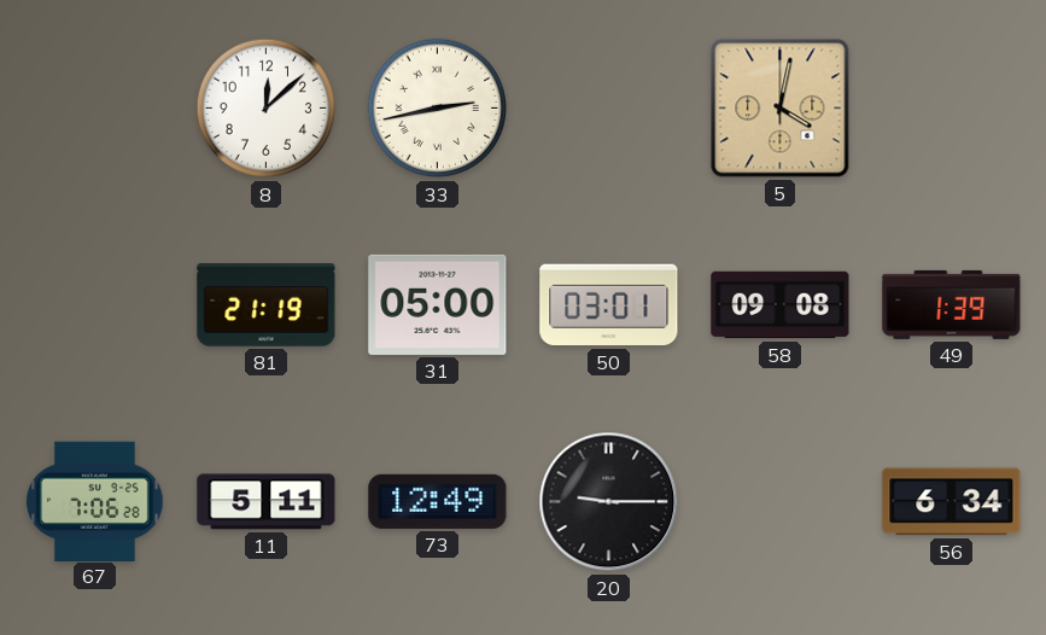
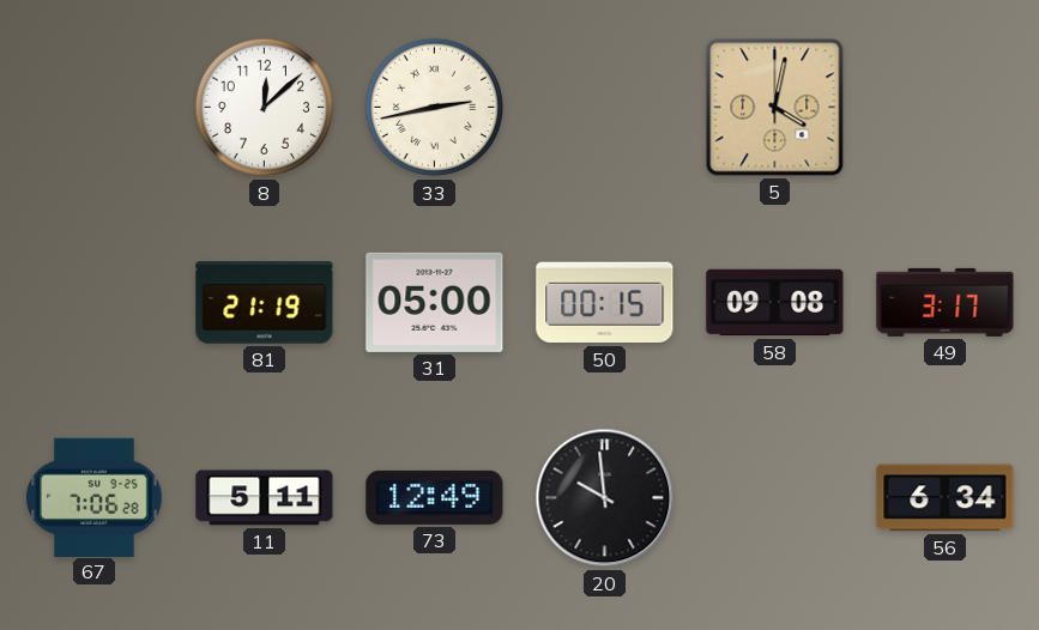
50: 03:01 -> 00:15 (605, 303)
49: 1:39 -> 3:17 (946, 302)
20: 9:15 -> 9:59 (605, 498)
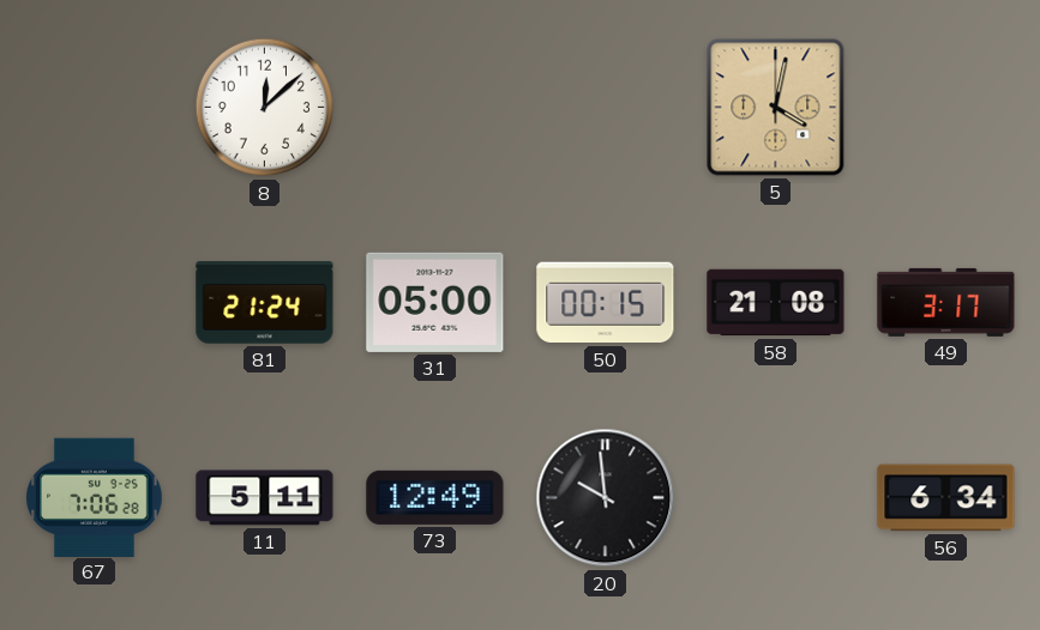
33: 2:43 -> none (435, 108)
81: 21:19 -> 21:24 (265, 303)
58: 09:08 -> 21:08 (776, 303)
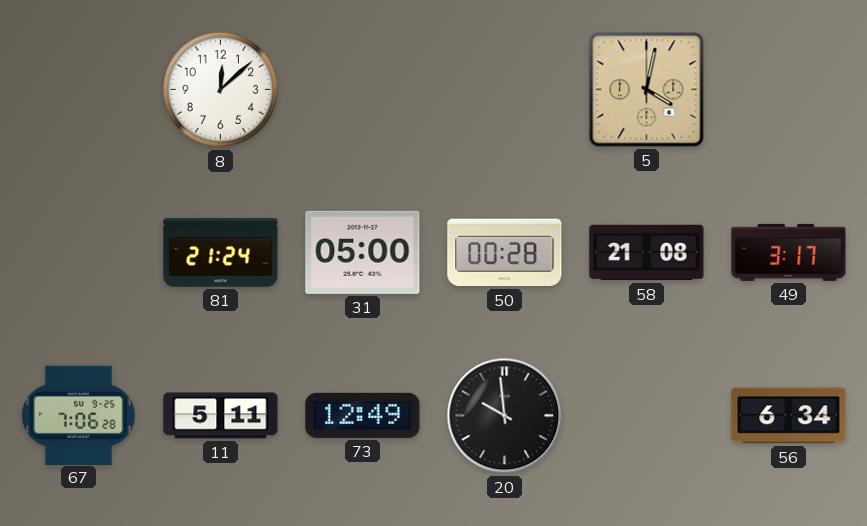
50: 00:15 -> 00:28 (505, 253)
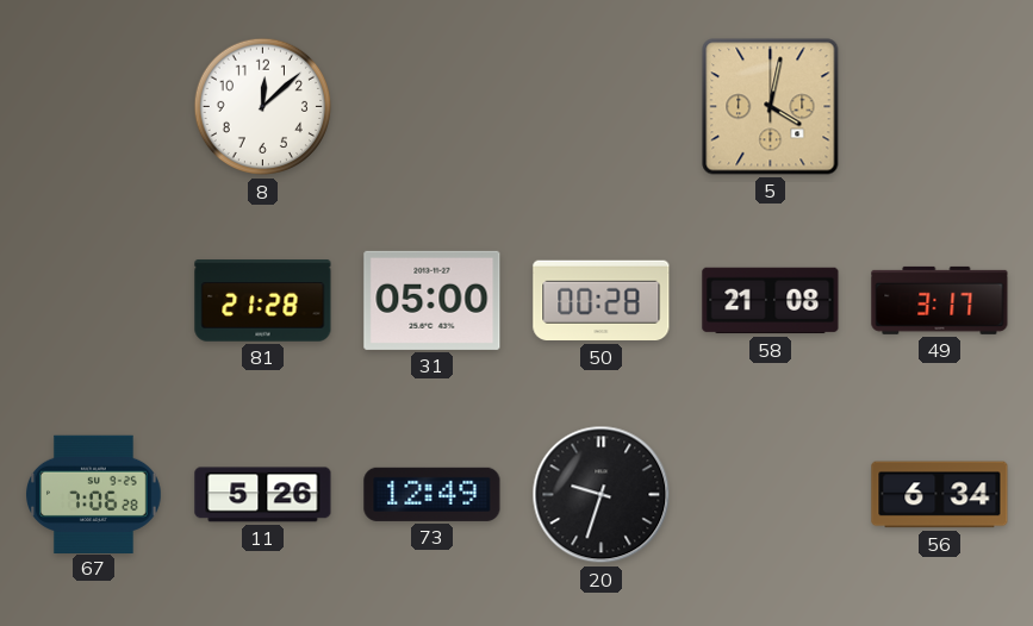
81: 21:24 -> 21:28 (263, 301)
11: 5:11 -> 5:26 (263, 495)
20: 9:59 -> 9:33 (602, 495)
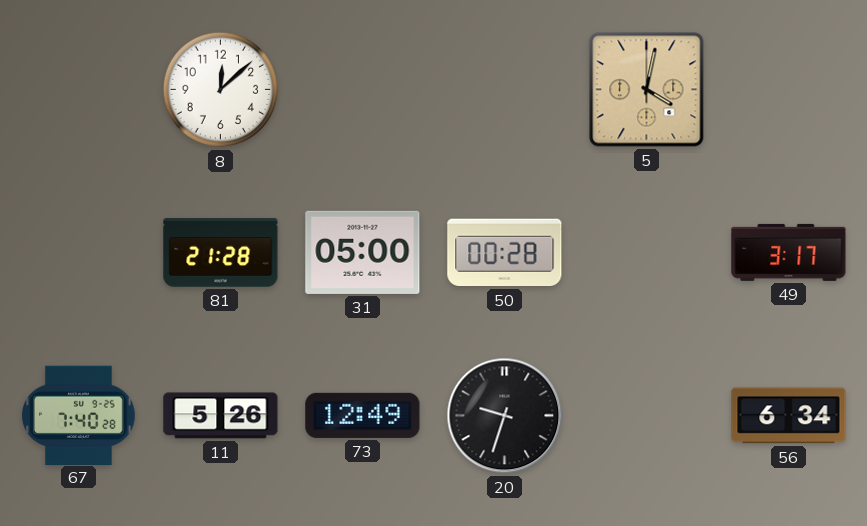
58: 21:08 -> none (771, 301)
67: 7:06 -> 7:40 (79, 415)
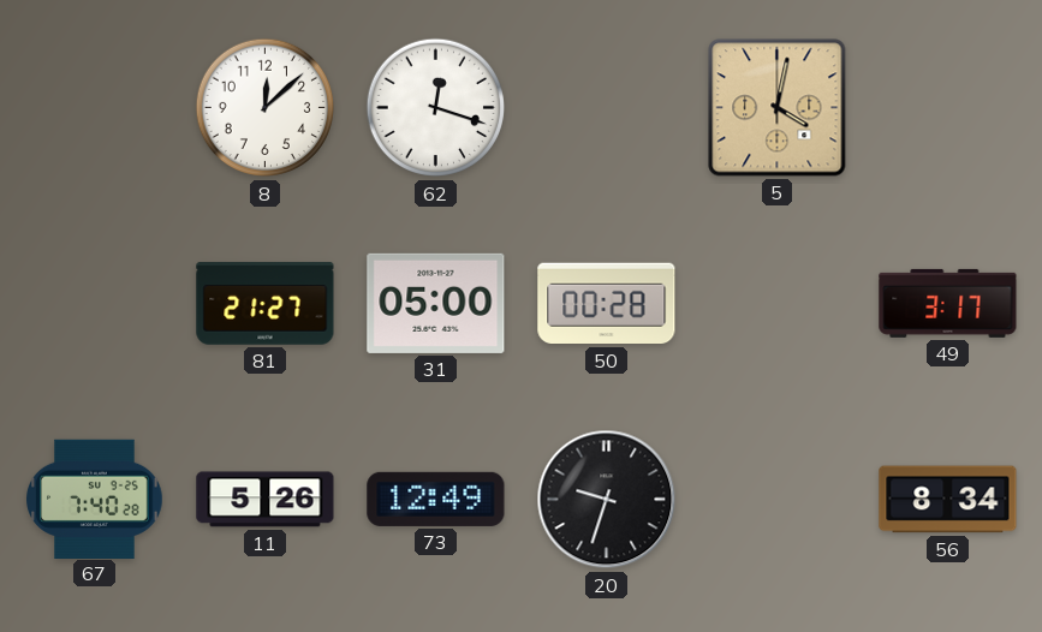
62: none -> 12:18 (436, 108)
81: 21:28 -> 21:27 (266, 304)
56: 6:34 -> 8:34 (948, 500)
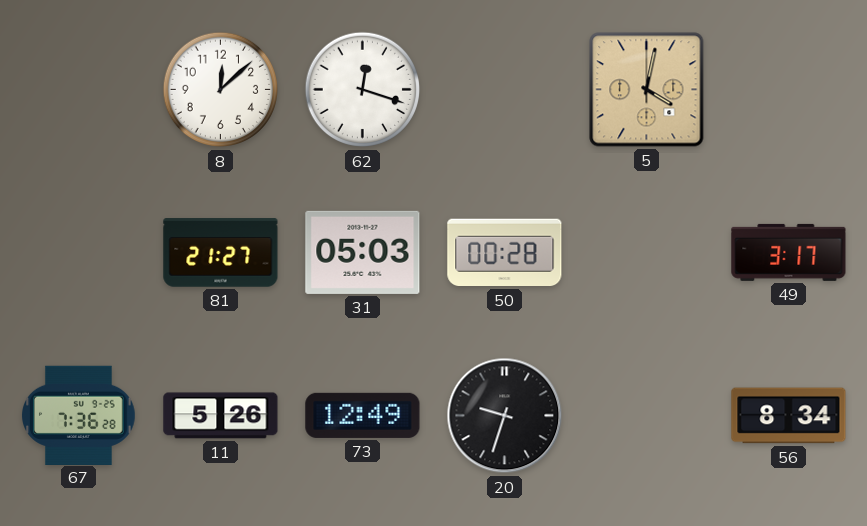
31: 05:00 -> 05:03 (363, 252)
67: 7:40 -> 7:36 (79, 415)
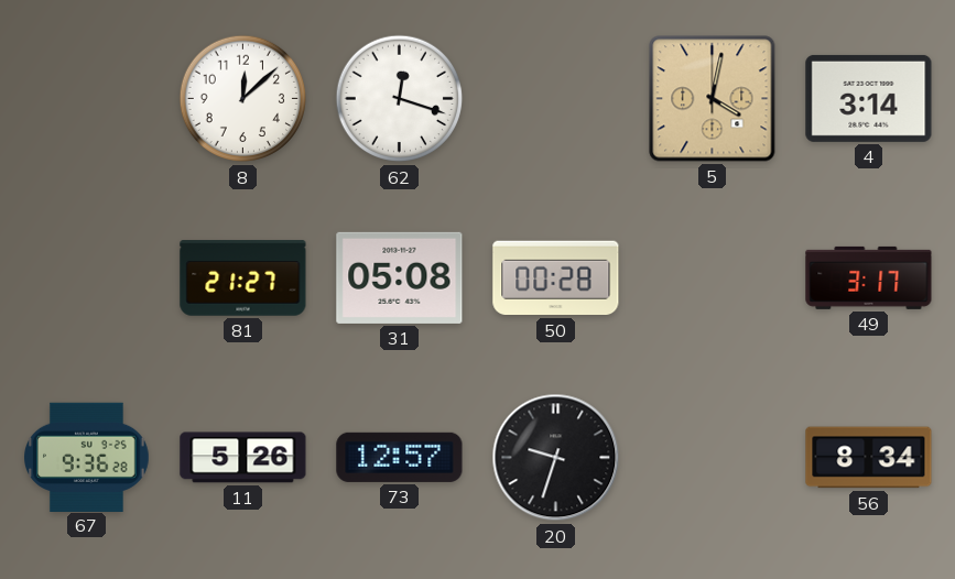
4: none -> 3:14 (869, 98)
31: 05:03 -> 05:08 (400, 277)
67: 7:36 -> 9:36 (87, 457)
73: 12:49 -> 12:57 (400, 457)
